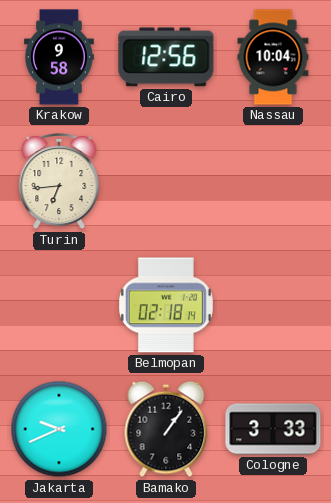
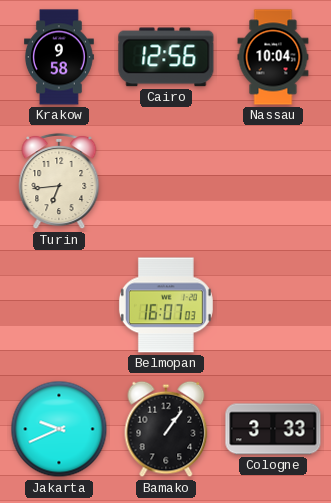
Belmopan: 02:18 -> 16:07 (166, 305)
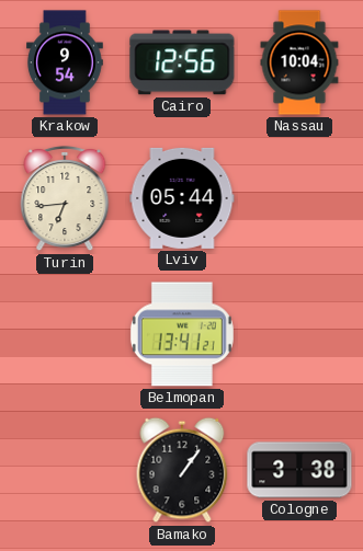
Krakow: 9:58 -> 9:54 (66, 62)
Lviv: none -> 05:44 (182, 198)
Belmopan: 16:07 -> 13:41 (182, 334)
Jakarta: 9:41 -> none (59, 429)
Cologne: 3:33 -> 3:38 (299, 470)
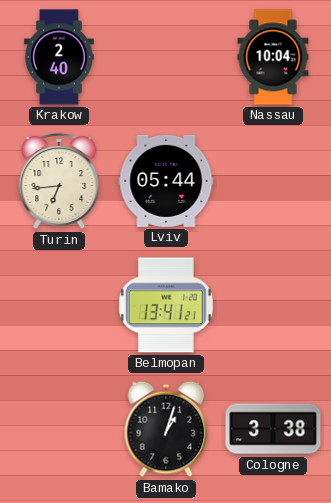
Krakow: 9:54 -> 2:40 (60, 57)
Cairo: 12:56 -> none (182, 62)
Bamako: 1:06 -> 1:03 (166, 429)
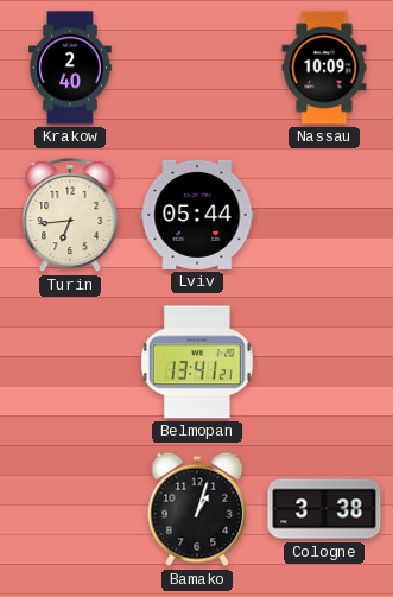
Nassau: 10:04 -> 10:09 (324, 68)
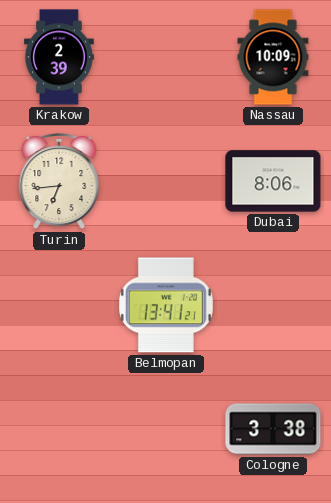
Krakow: 2:40 -> 2:39 (60, 57)
Lviv: 05:44 -> none (197, 215)
Dubai: none -> 8:06 (273, 181)
Bamako: 1:03 -> none (197, 509)
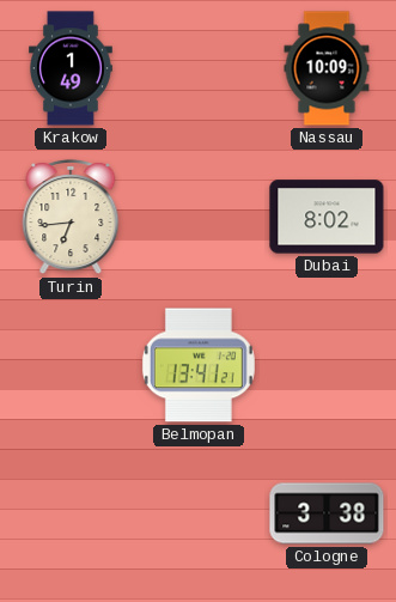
Krakow: 2:39 -> 1:49 (72, 68)
Dubai: 8:06 -> 8:02 (327, 217)
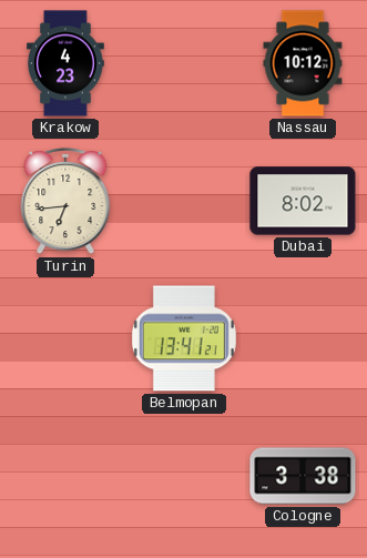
Krakow: 1:49 -> 4:23 (67, 63)
Nassau: 10:09 -> 10:12 (303, 63)
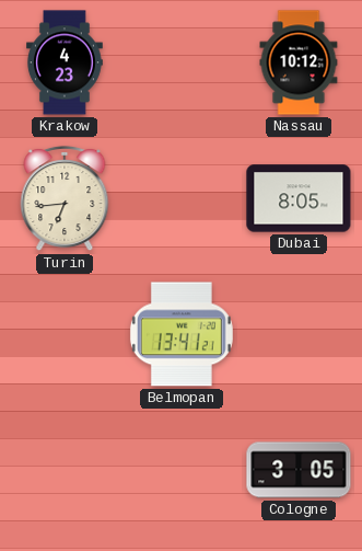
Dubai: 8:02 -> 8:05 (299, 198)
Cologne: 3:38 -> 3:05 (299, 470)
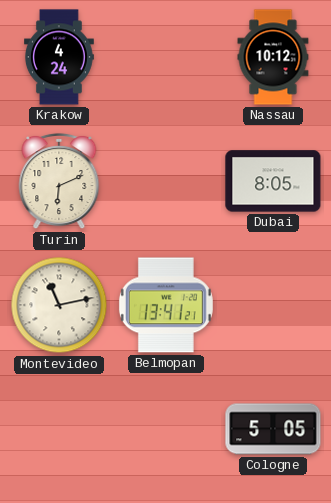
Krakow: 4:23 -> 4:24 (60, 57)
Turin: 6:44 -> 6:11 (59, 181)
Montevideo: none -> 11:13 (59, 305)
Cologne: 3:05 -> 5:05 (273, 429)
